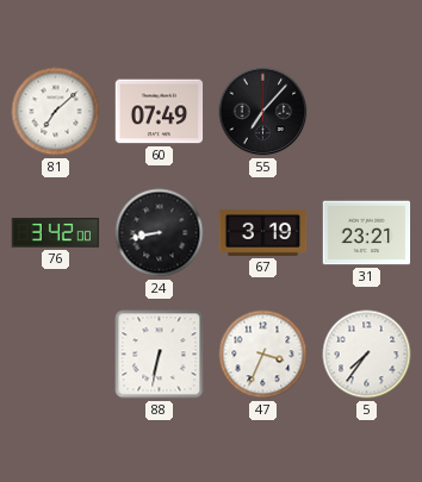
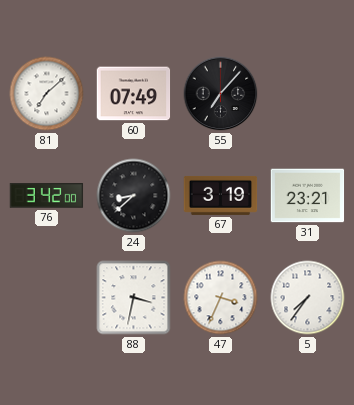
24: 8:43 -> 8:38 (134, 196)
88: 6:32 -> 3:32 (134, 298)
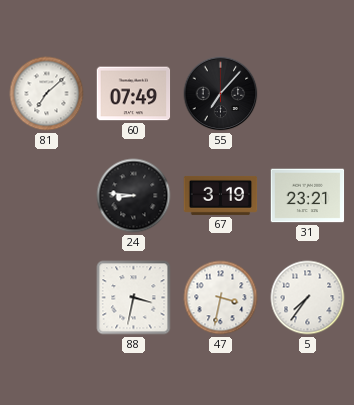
76: 3:42 -> none (47, 196)
24: 8:38 -> 8:46 (134, 196)
47: 3:34 -> 3:32 (221, 298)
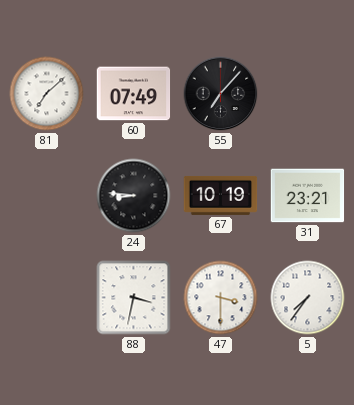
67: 3:19 -> 10:19 (221, 195)
47: 3:32 -> 3:30 (221, 298)
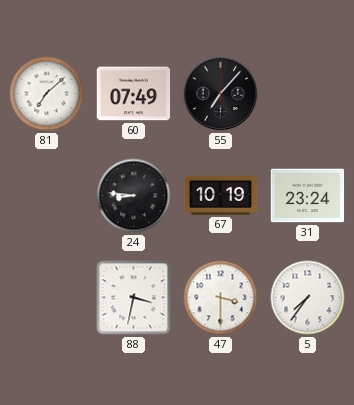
31: 23:21 -> 23:24 (308, 196)
